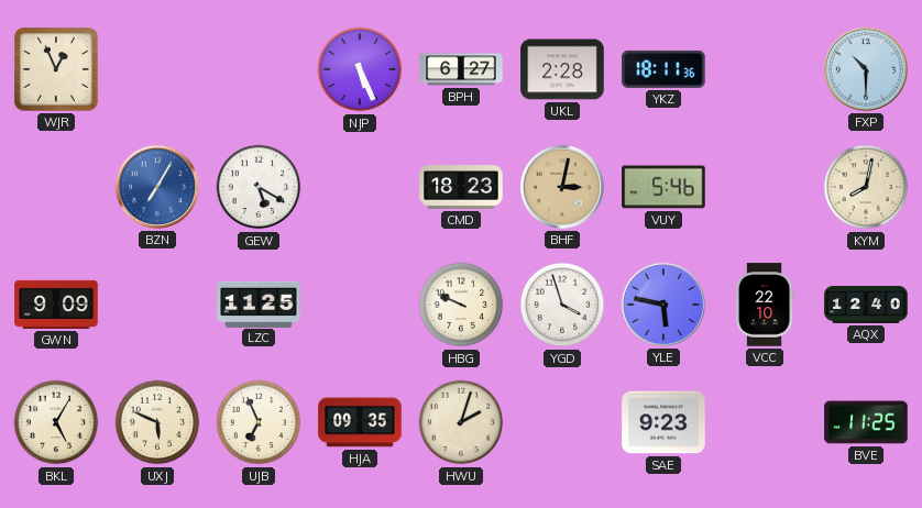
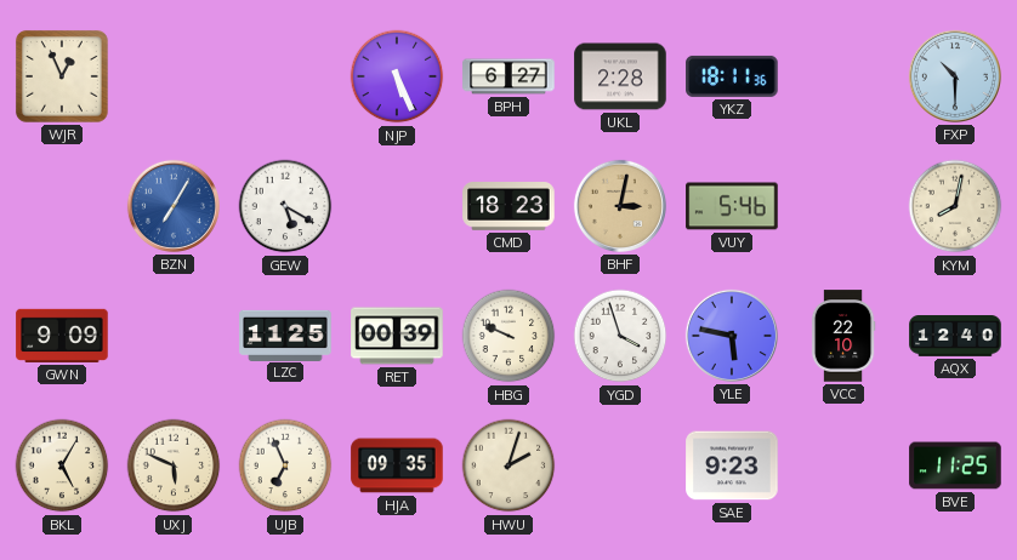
RET: none -> 00:39 (397, 336)
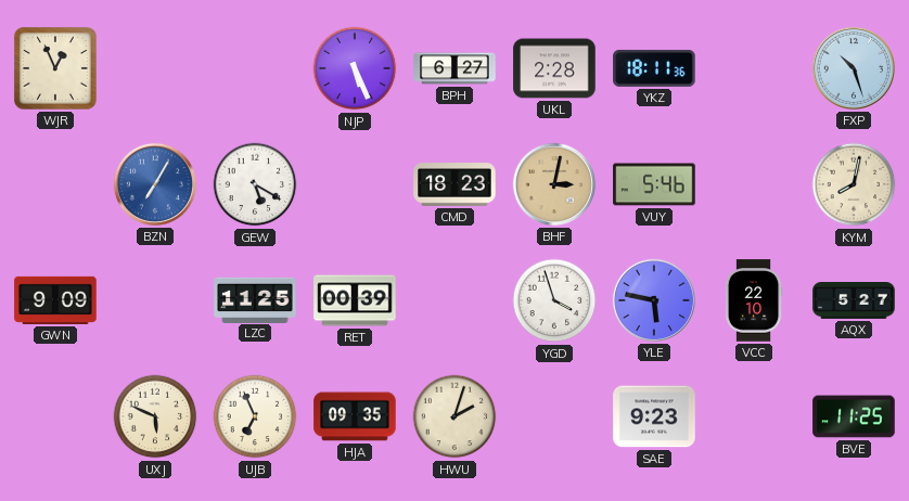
FXP: 10:30 -> 10:27 (854, 68)
HBG: 9:49 -> none (508, 336)
AQX: 12:40 -> 5:27 (854, 301)
BKL: 5:05 -> none (62, 465)
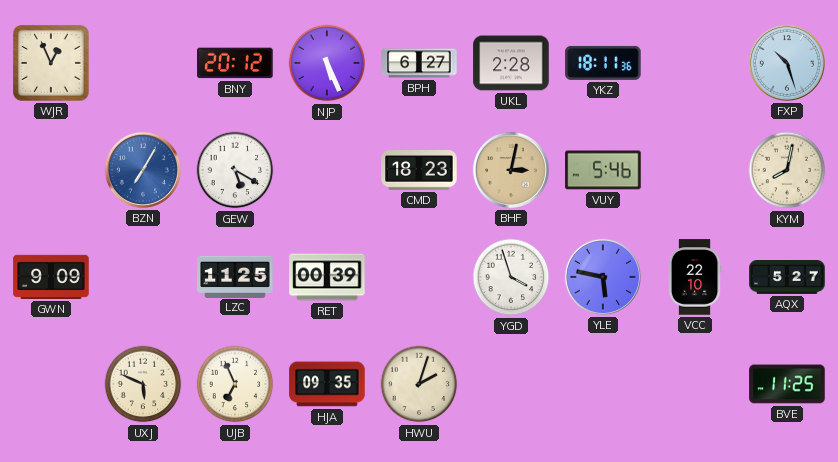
BNY: none -> 20:12 (235, 63)
SAE: 9:23 -> none (654, 416)
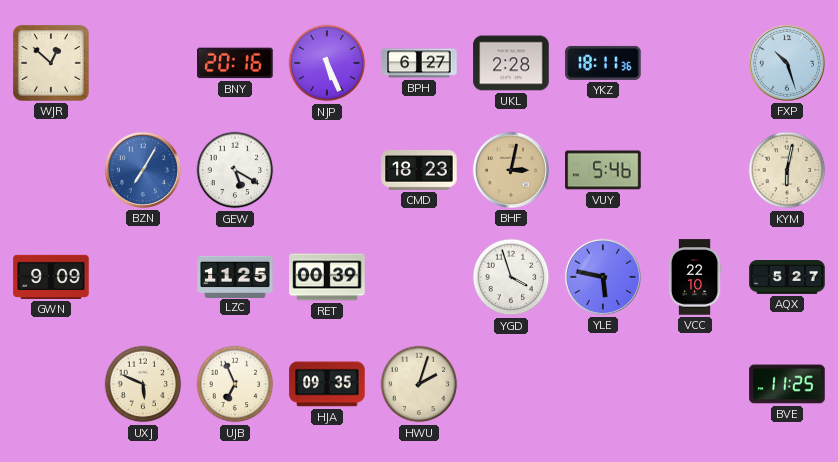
WJR: 12:56 -> 12:52 (51, 63)
BNY: 20:12 -> 20:16 (235, 63)
KYM: 8:02 -> 6:02 (787, 170)
